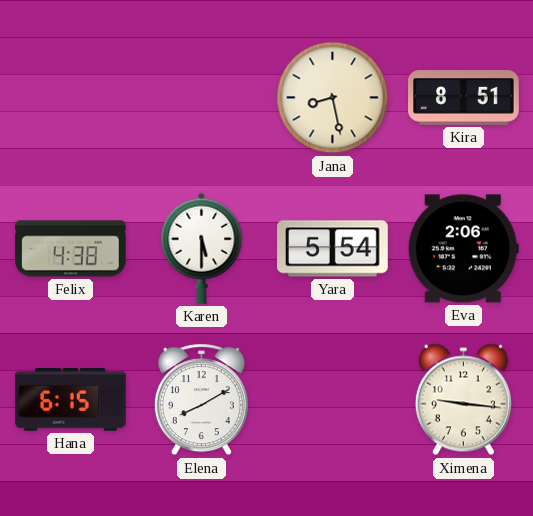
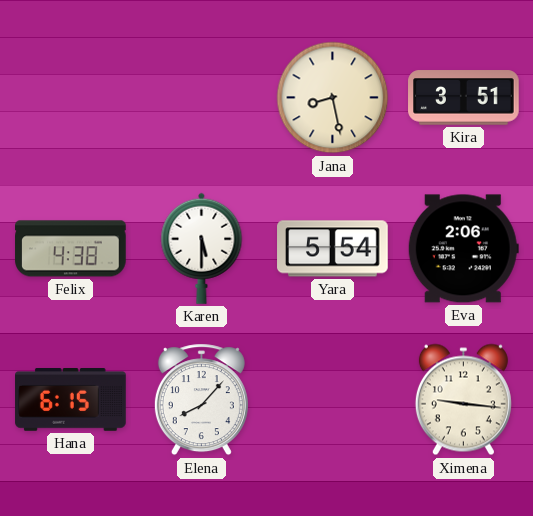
Kira: 8:51 -> 3:51 (464, 98)
Elena: 8:10 -> 8:07 (201, 400)
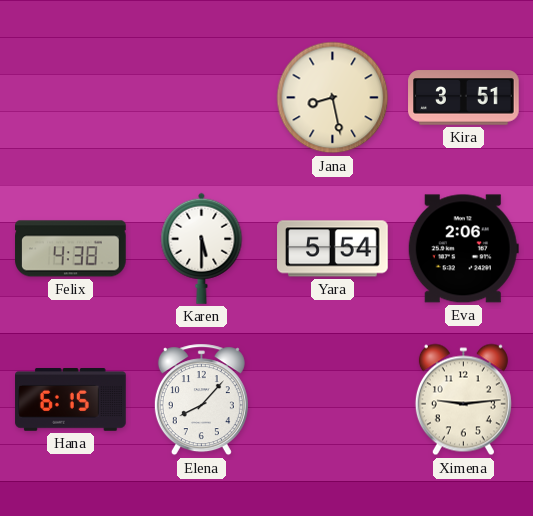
Ximena: 9:16 -> 9:14 (463, 400)
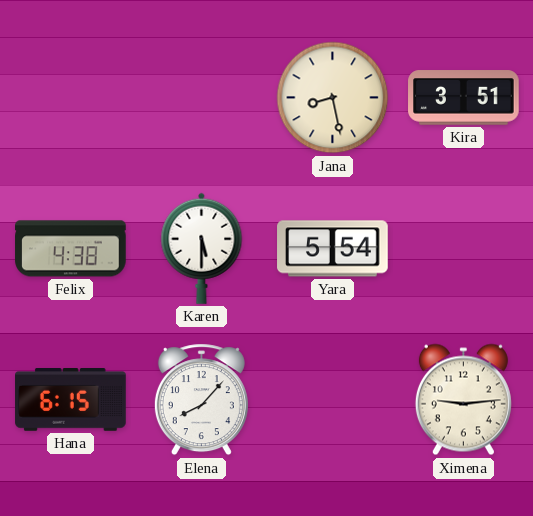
Eva: 2:06 -> none (463, 249)
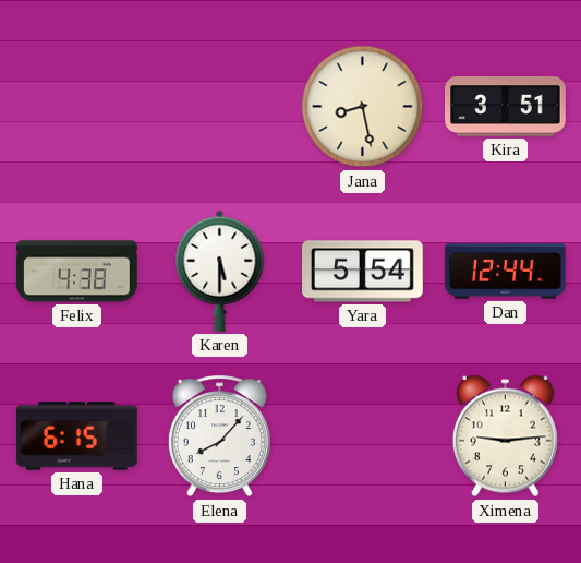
Dan: none -> 12:44 (506, 272)
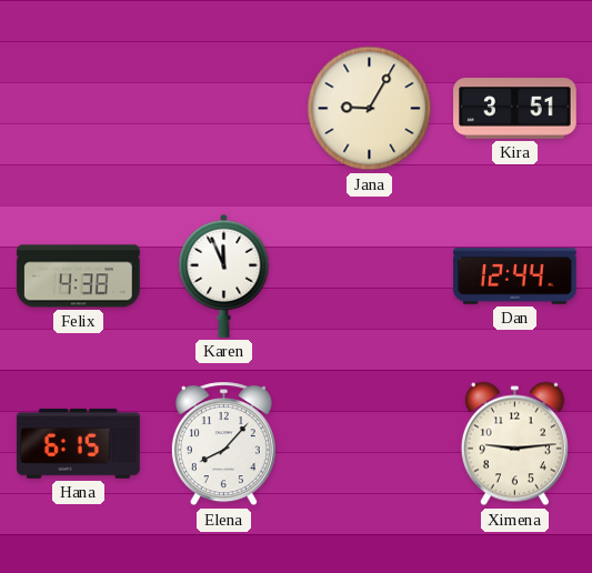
Jana: 8:28 -> 9:05 (370, 109)
Karen: 5:30 -> 11:56 (224, 275)
Yara: 5:54 -> none (363, 272)
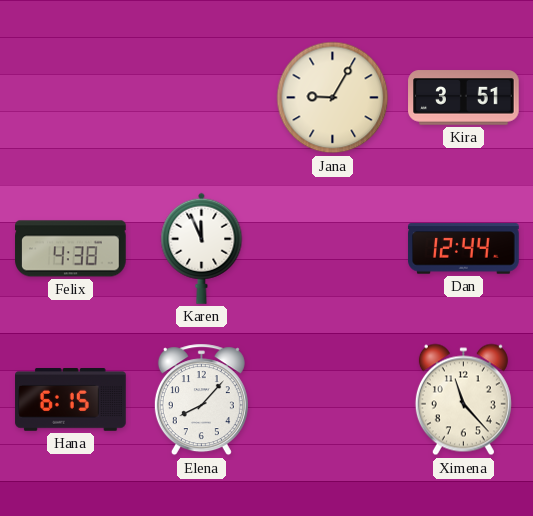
Ximena: 9:14 -> 11:23 (463, 400)
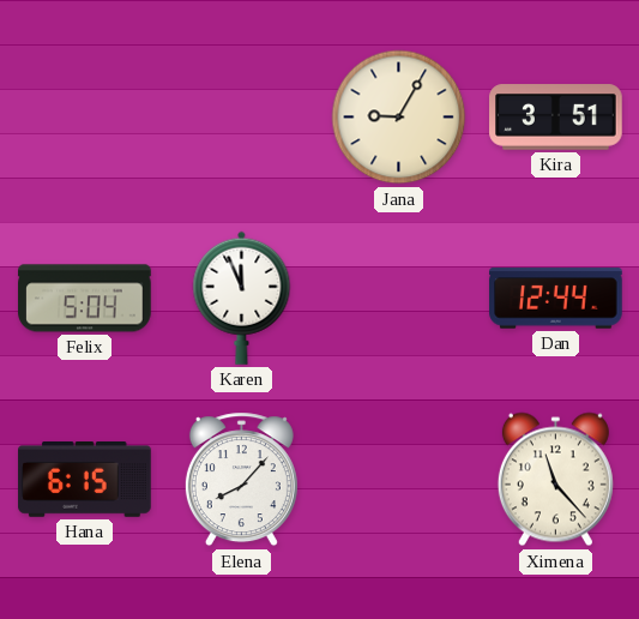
Felix: 4:38 -> 5:04 (85, 299)
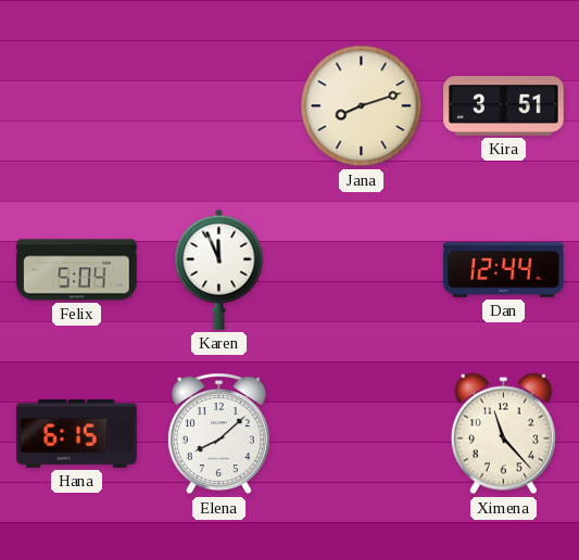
Jana: 9:05 -> 8:12 (362, 106)
Elena: 8:07 -> 8:08 (218, 434)
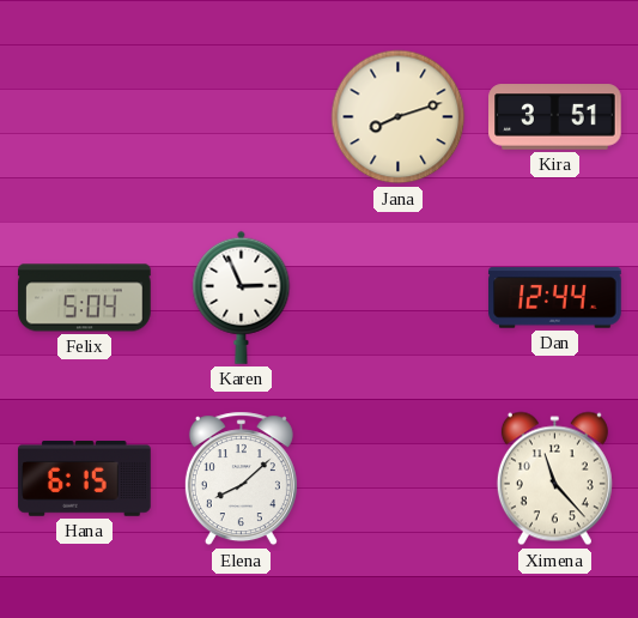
Karen: 11:56 -> 2:56 (242, 297)
